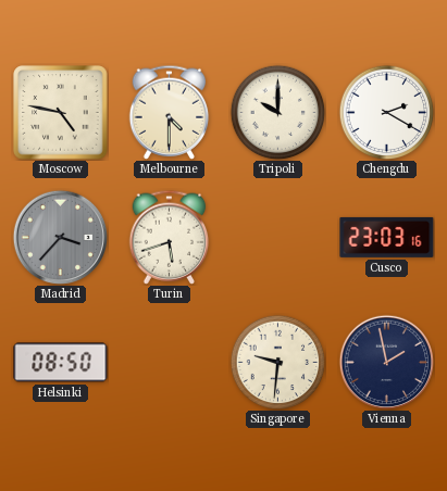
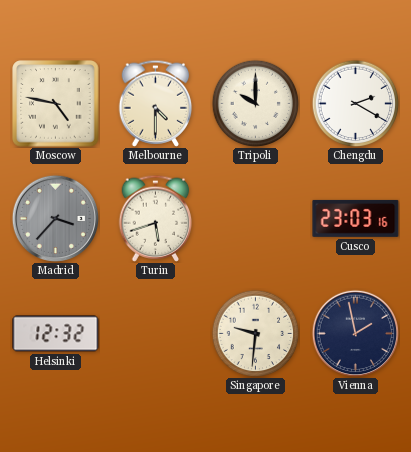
Helsinki: 08:50 -> 12:32 (56, 334)
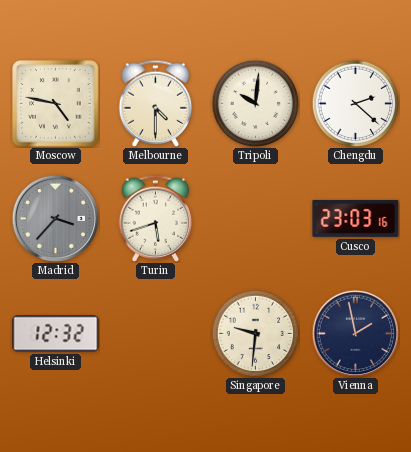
Tripoli: 10:00 -> 10:01 (255, 103)
Chengdu: 2:20 -> 2:22 (355, 103)
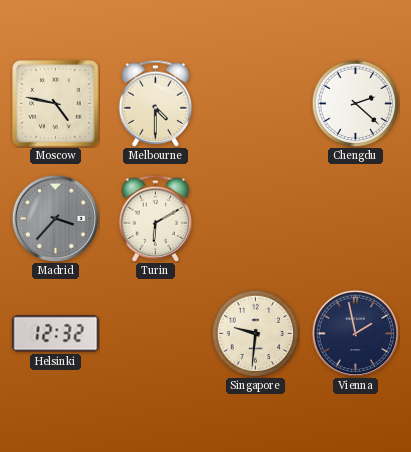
Tripoli: 10:01 -> none (255, 103)
Turin: 5:42 -> 6:10 (156, 218)
Cusco: 23:03 -> none (356, 218)
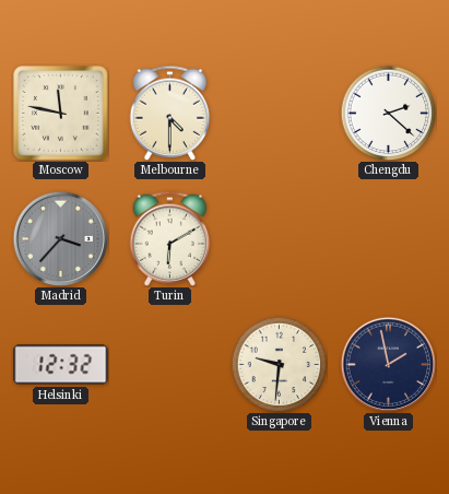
Moscow: 4:47 -> 11:47 (61, 114)
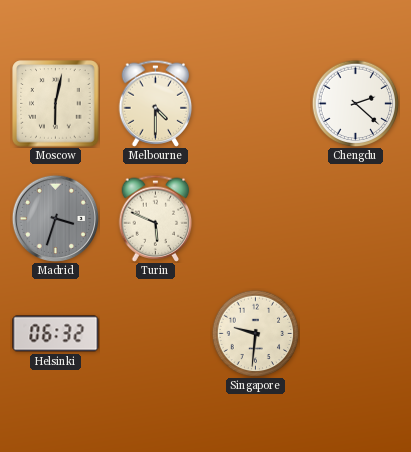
Moscow: 11:47 -> 6:02 (56, 104)
Madrid: 3:37 -> 3:33 (55, 218)
Turin: 6:10 -> 5:49 (156, 218)
Helsinki: 12:32 -> 06:32 (56, 334)
Vienna: 1:58 -> none (388, 364)
